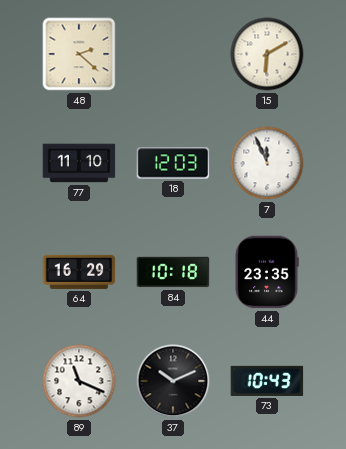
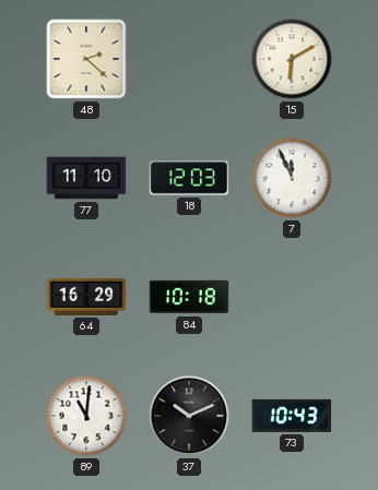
44: 23:35 -> none (267, 272)
89: 11:19 -> 11:01 (86, 416)
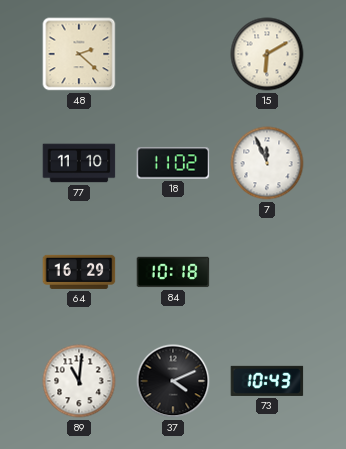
18: 12:03 -> 11:02 (173, 163)
37: 10:11 -> 4:11 (173, 381)
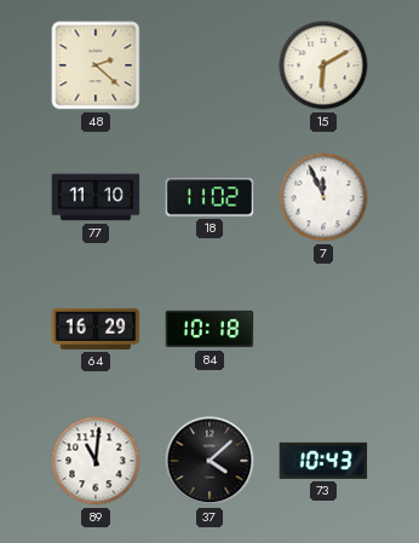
37: 4:11 -> 4:08 (209, 461)
